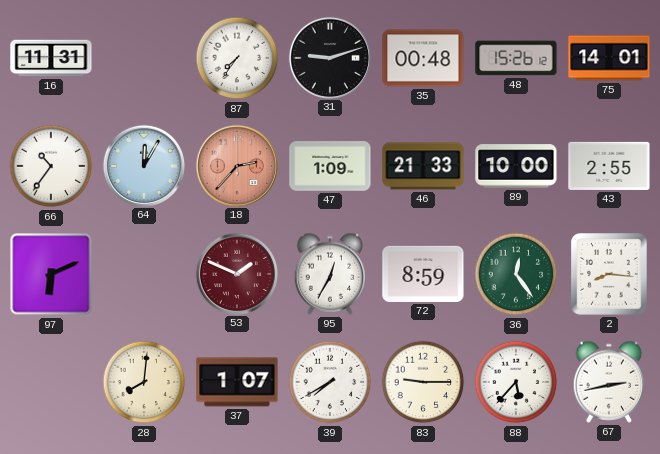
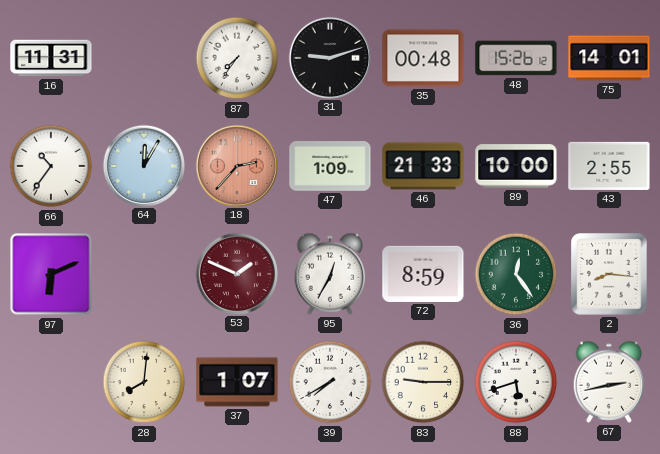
88: 5:37 -> 5:42 (516, 382)
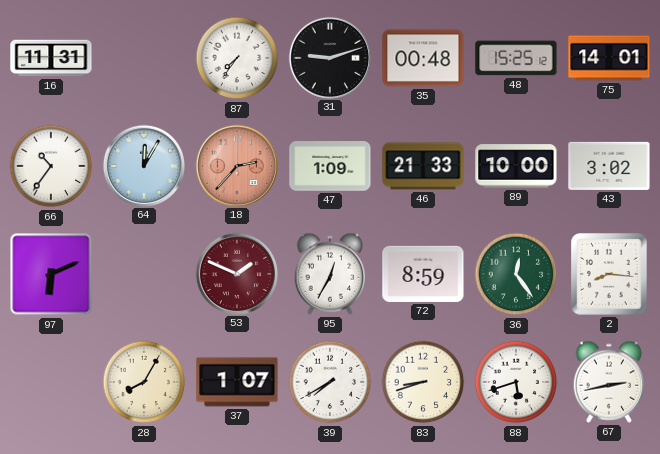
48: 15:26 -> 15:25 (516, 58)
43: 2:55 -> 3:02 (609, 166)
28: 8:01 -> 8:05 (144, 382)
83: 9:15 -> 8:42 (423, 382)
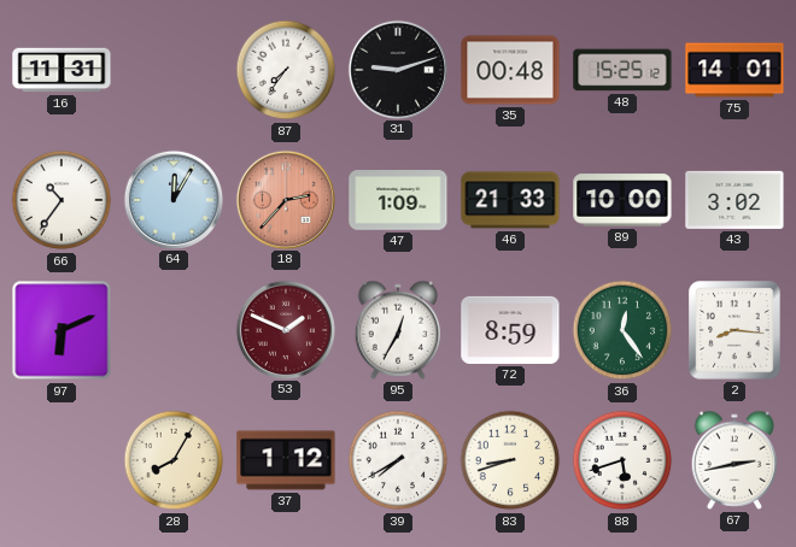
37: 1:07 -> 1:12 (286, 460)
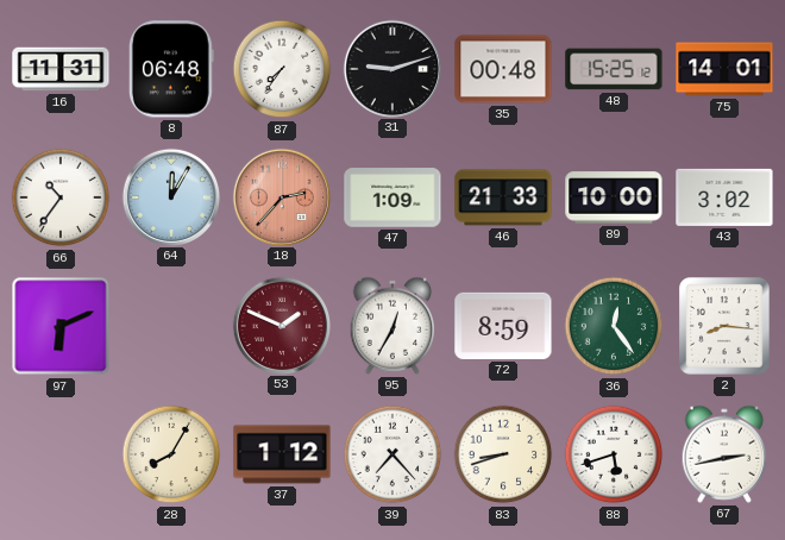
8: none -> 06:48 (171, 69)
39: 7:40 -> 7:23 (392, 454)
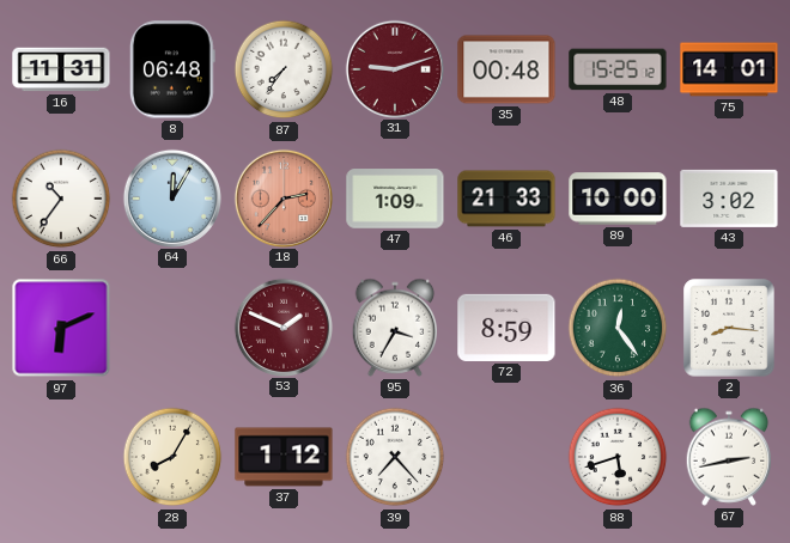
31 dial: black -> burgundy (394, 68)
95: 12:35 -> 3:35 (395, 328)
83: 8:42 -> none (503, 454)
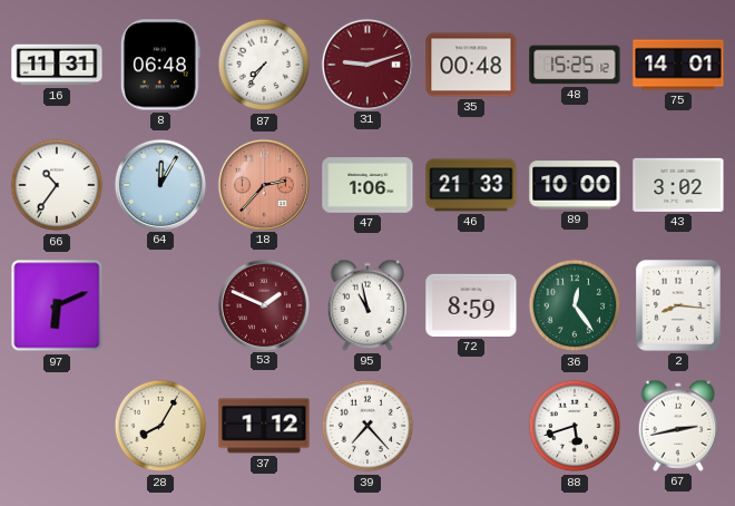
47: 1:09 -> 1:06 (367, 185)
95: 3:35 -> 10:58 (367, 305)
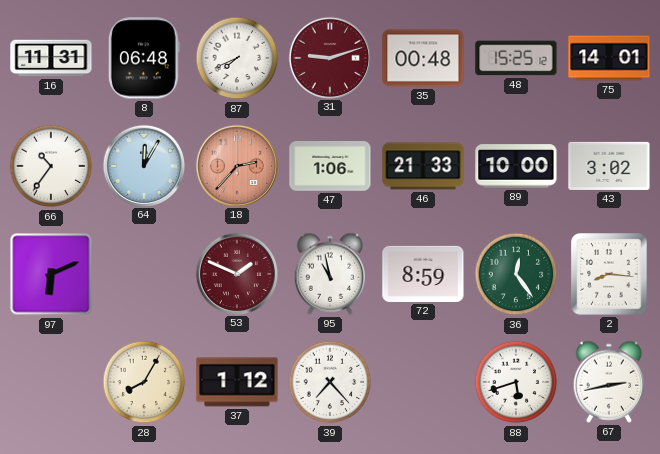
87: 7:36 -> 7:41 (237, 58)
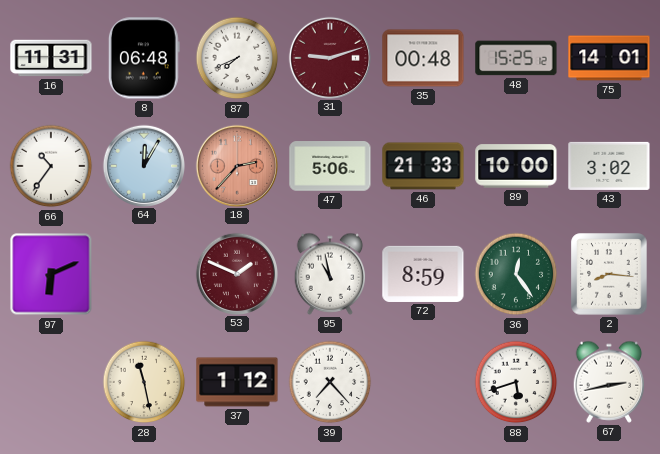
47: 1:06 -> 5:06 (330, 166)
28: 8:05 -> 11:28 (144, 382)
